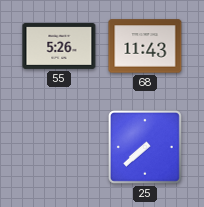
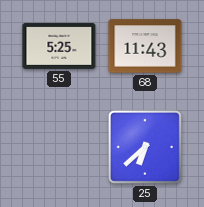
55: 5:26 -> 5:25 (59, 46)
25: 7:38 -> 6:38 (145, 147)
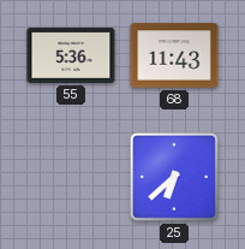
55: 5:25 -> 5:36 (71, 55)
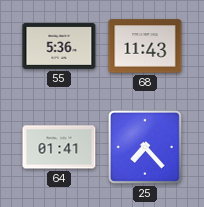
64: none -> 01:41 (59, 147)
25: 6:38 -> 7:23 (145, 147)
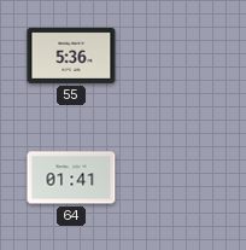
68: 11:43 -> none (145, 46)
25: 7:23 -> none (145, 147)
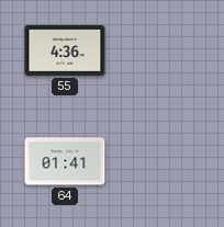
55: 5:36 -> 4:36 (65, 50)
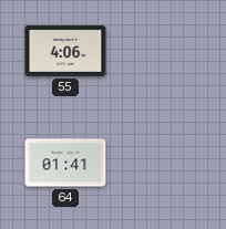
55: 4:36 -> 4:06 (65, 51)
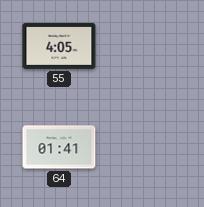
55: 4:06 -> 4:05 (59, 46)
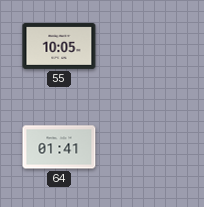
55: 4:05 -> 10:05 (59, 46)
